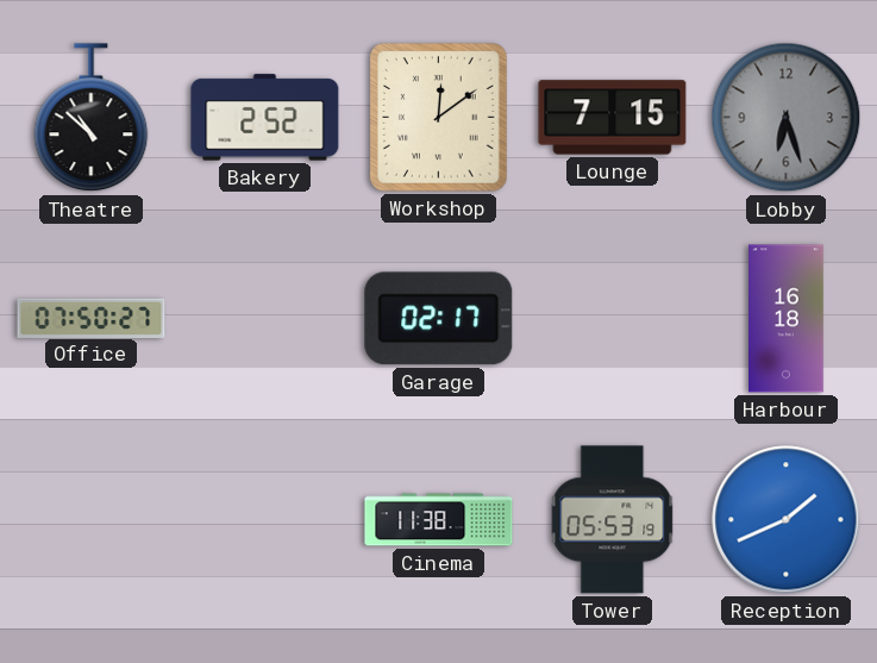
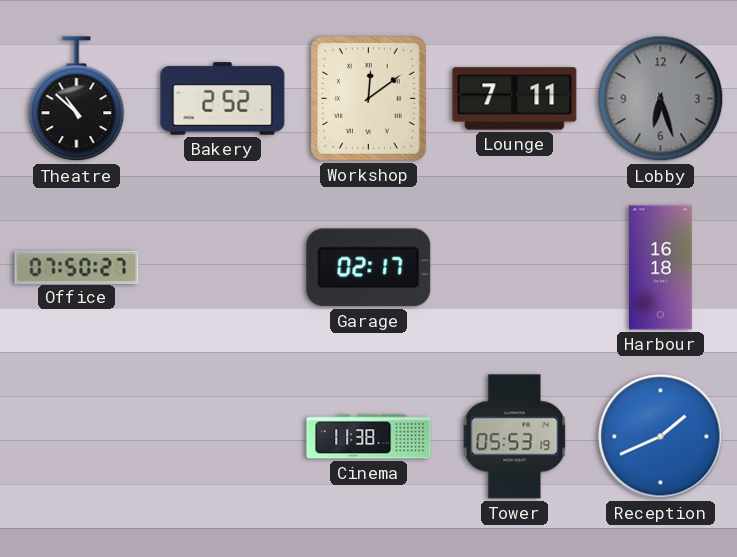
Lounge: 7:15 -> 7:11 (515, 99)
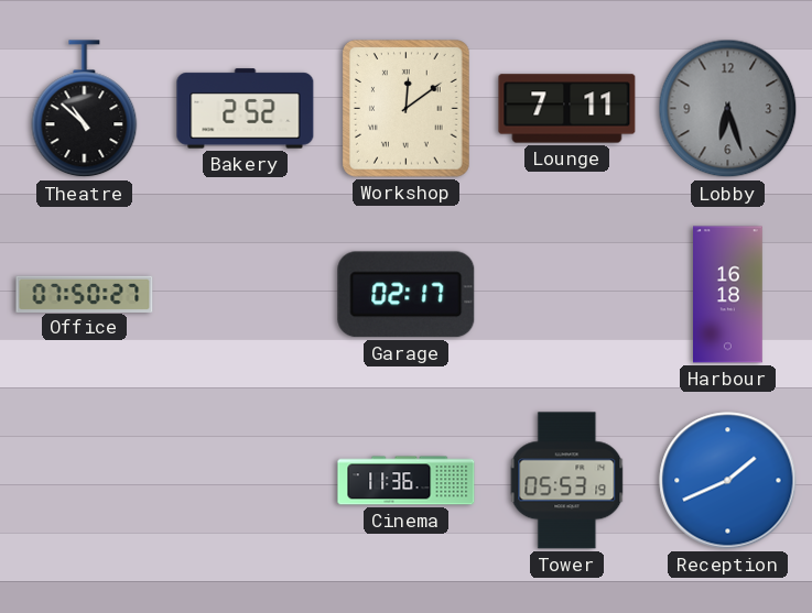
Cinema: 11:38 -> 11:36 (407, 481)
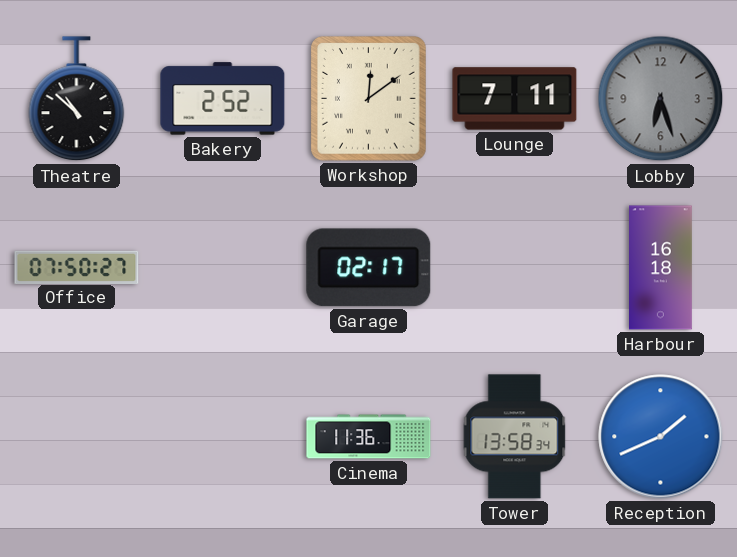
Tower: 05:53 -> 13:58 (515, 437)
